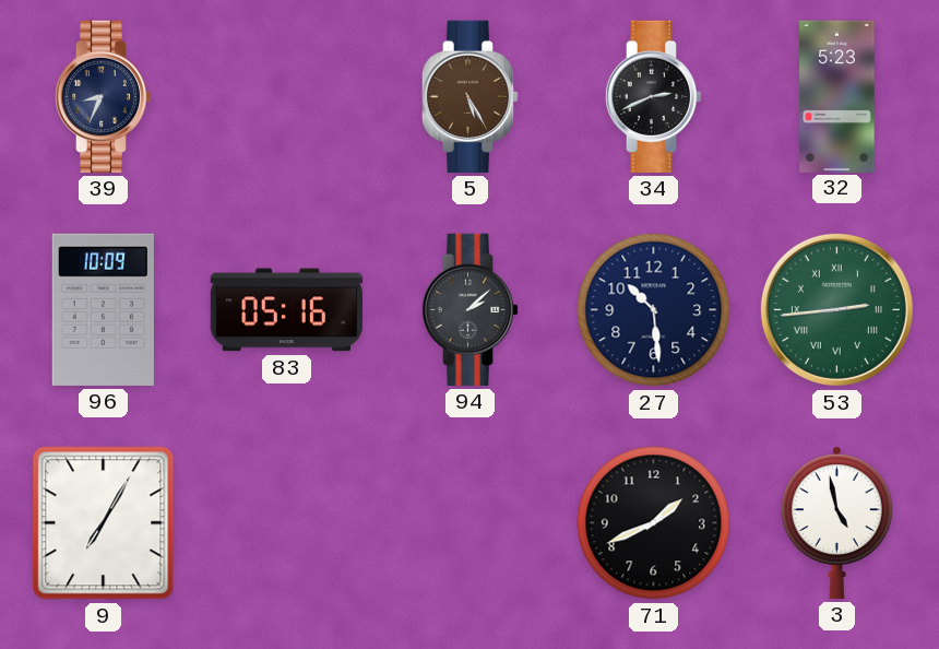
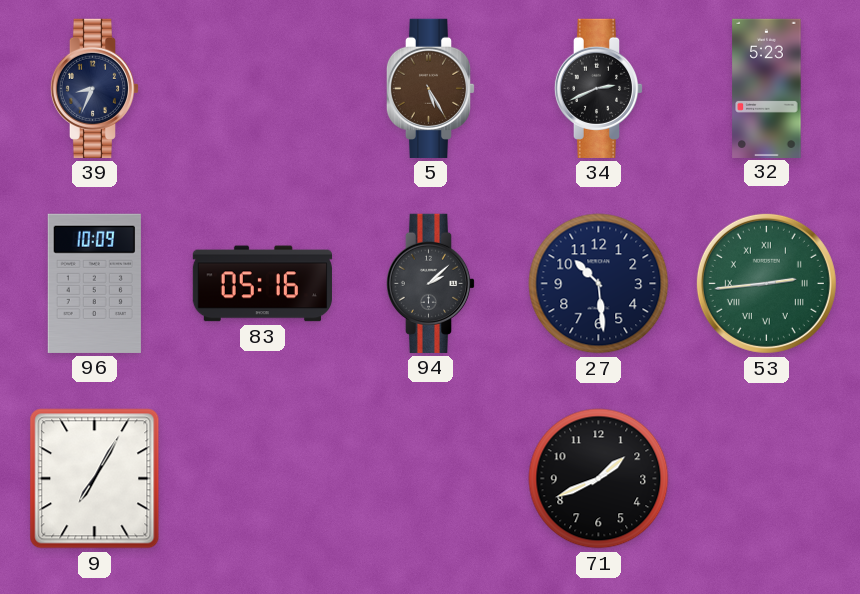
3: 4:58 -> none (836, 522)
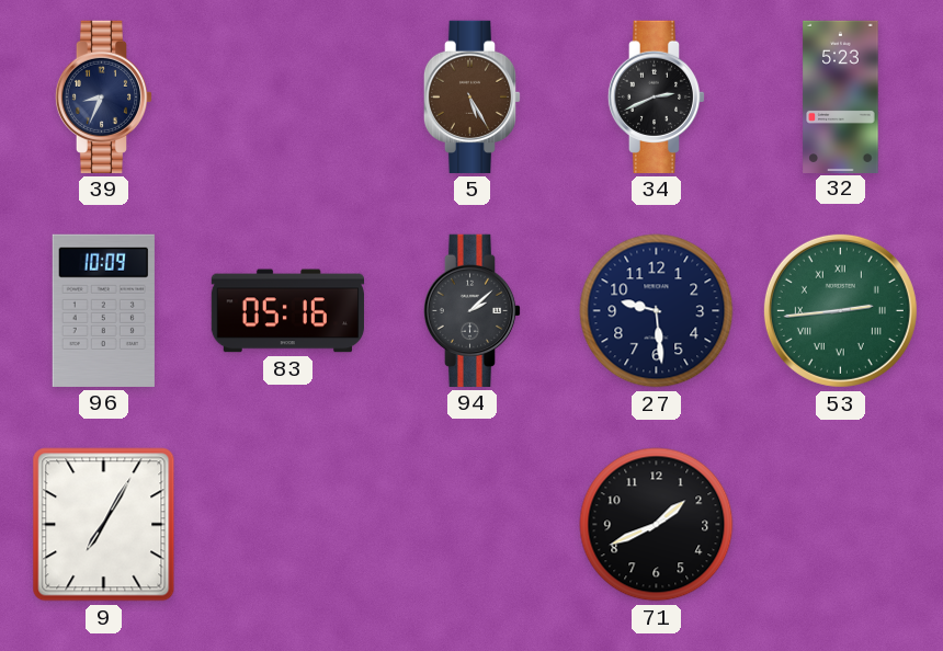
27: 10:29 -> 9:29 (657, 311)
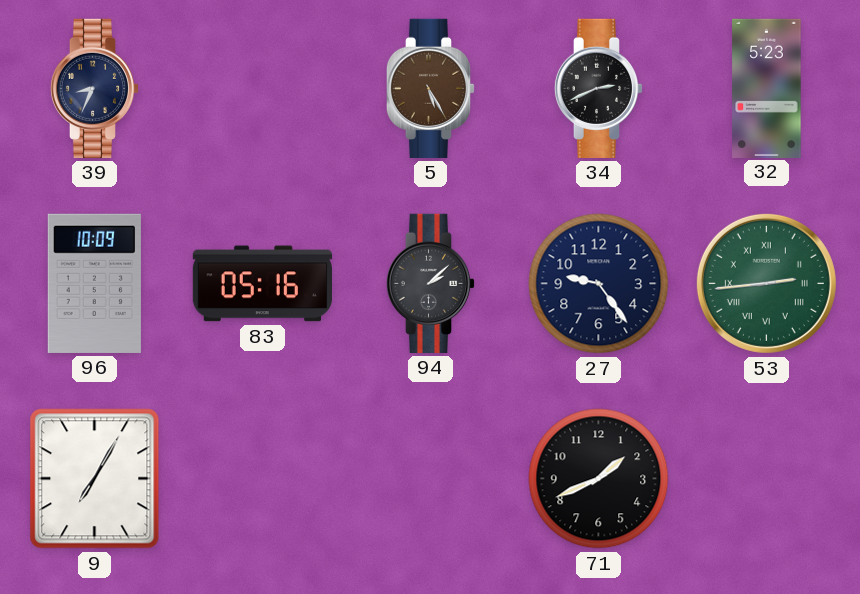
27: 9:29 -> 9:24 (599, 284)
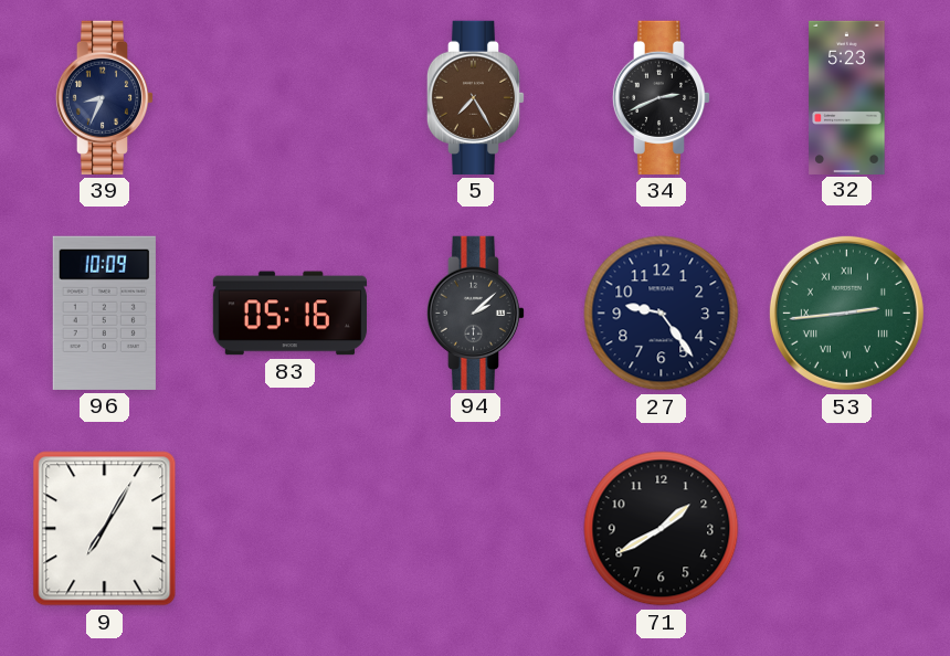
5: 5:25 -> 7:25 (476, 97)
71: 1:41 -> 1:40 (662, 529)
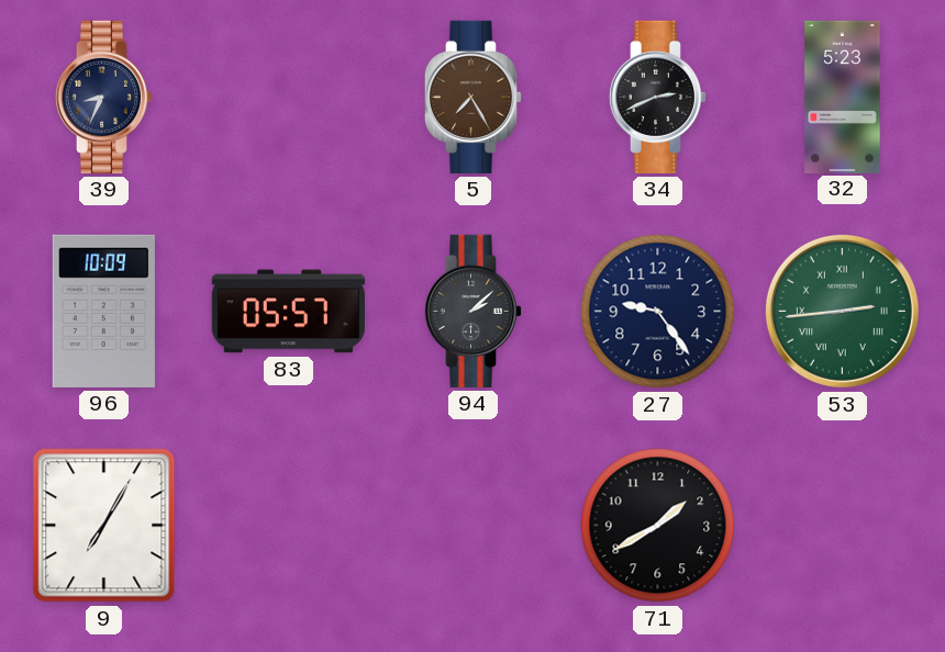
83: 05:16 -> 05:57 (288, 312)
